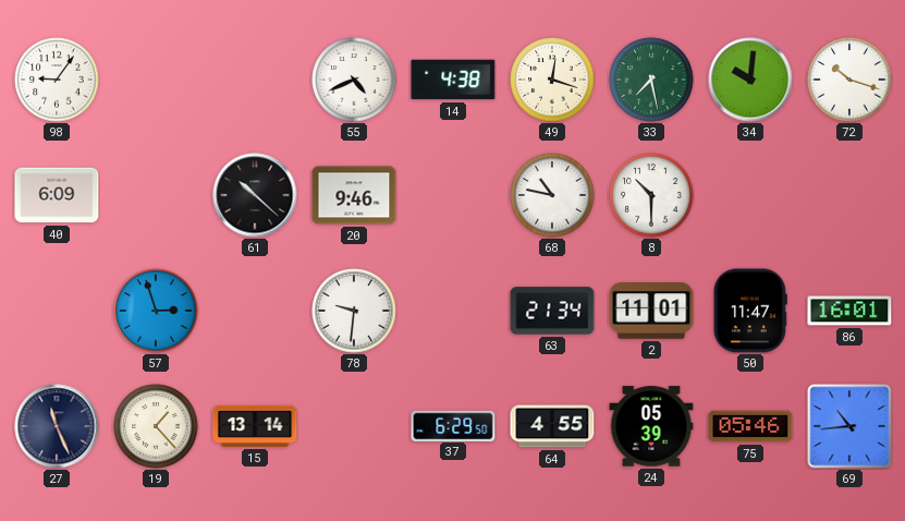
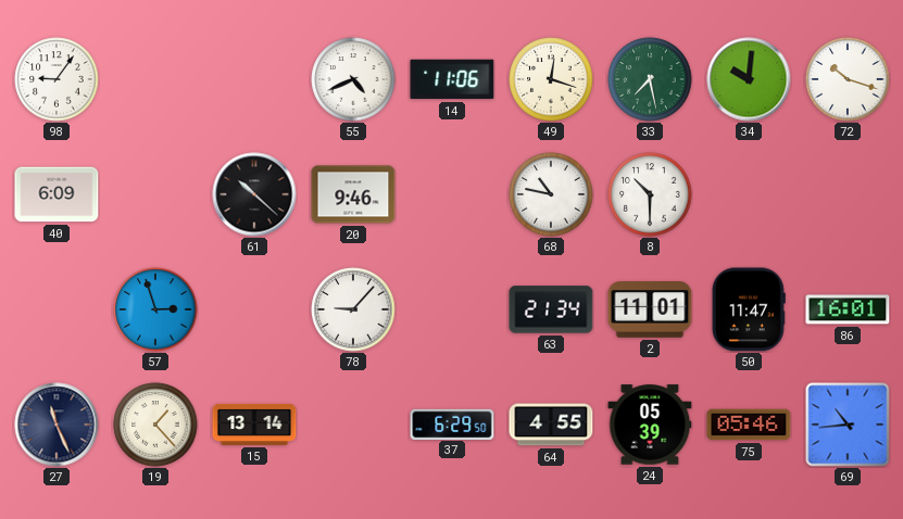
14: 4:38 -> 11:06 (452, 79)
78: 9:31 -> 9:07 (353, 309)
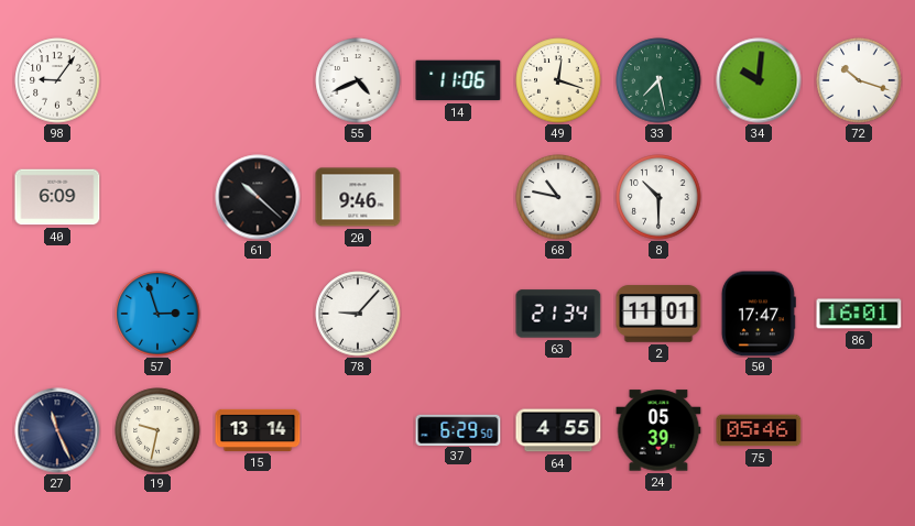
50: 11:47 -> 17:47 (759, 314)
19: 1:23 -> 9:32 (157, 430)
69: 10:44 -> none (848, 425)
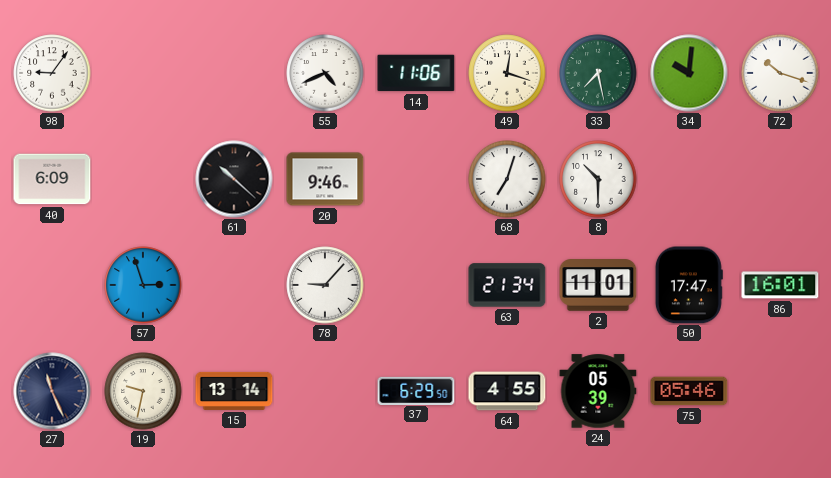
68: 10:47 -> 7:03 (507, 179)
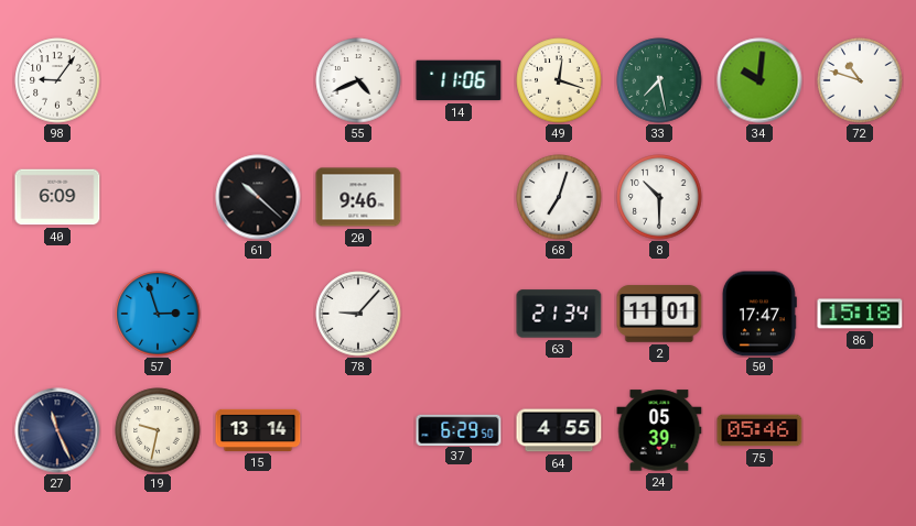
72: 10:18 -> 10:48 (860, 80)
86: 16:01 -> 15:18 (860, 314)
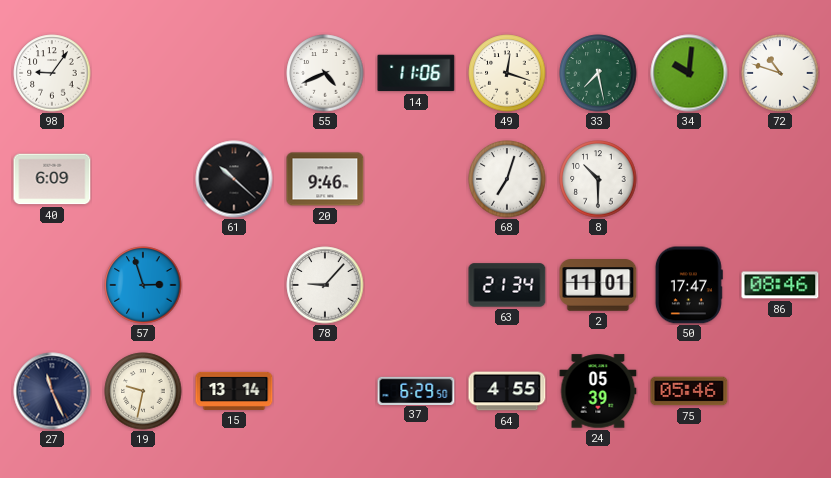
86: 15:18 -> 08:46 (780, 285)
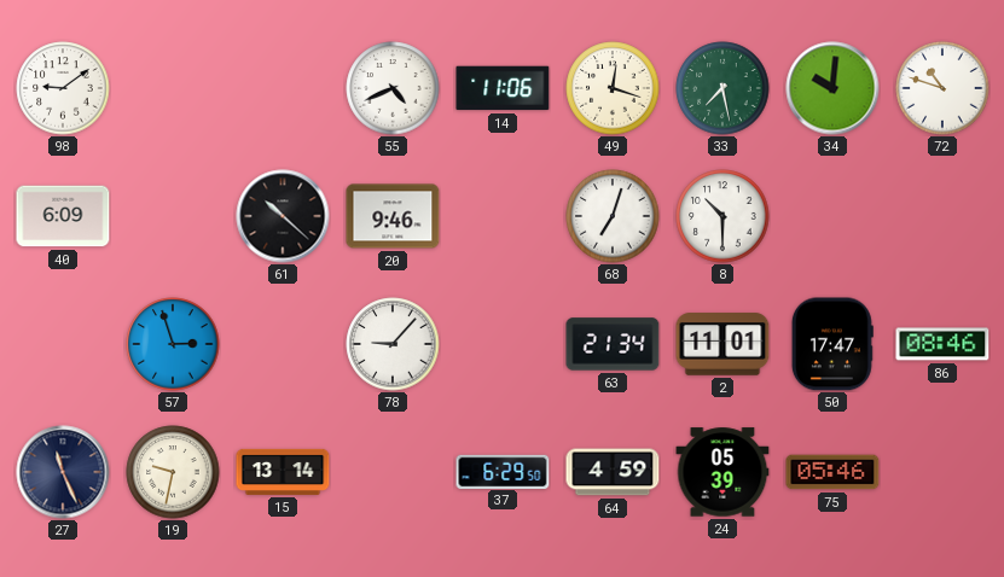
98: 9:06 -> 9:09 (63, 88)
64: 4:55 -> 4:59 (613, 472)
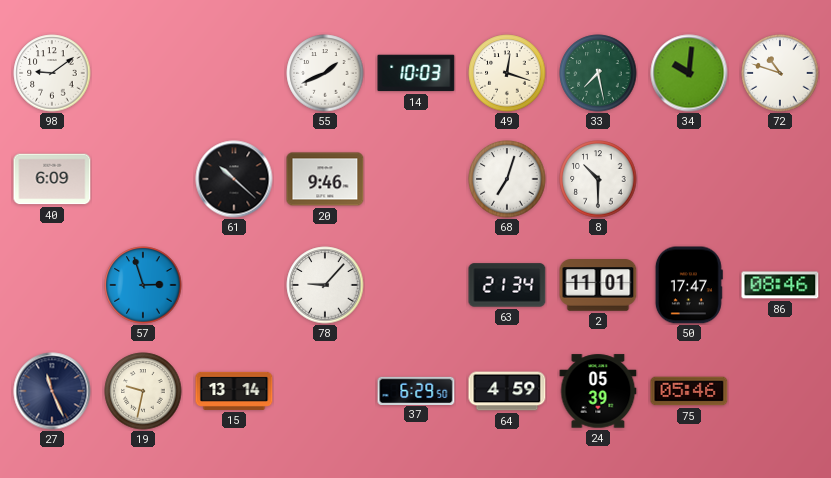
55: 4:41 -> 1:41 (325, 73)
14: 11:06 -> 10:03 (416, 73)
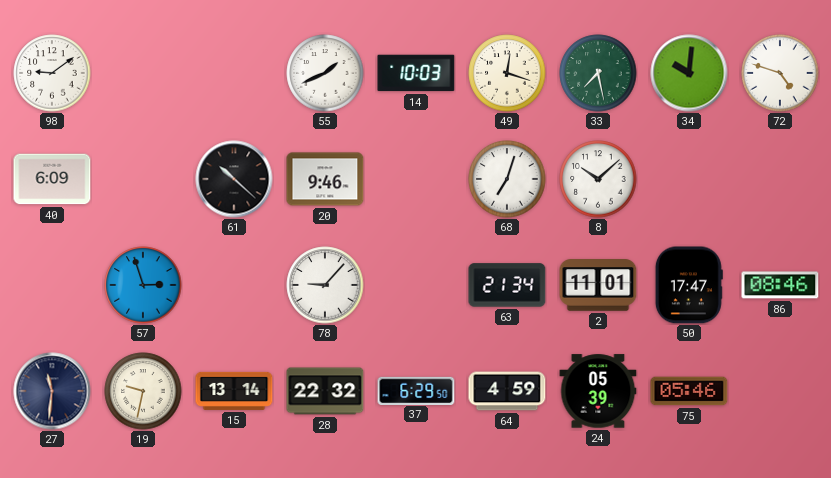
72: 10:48 -> 4:48 (780, 73)
8: 10:30 -> 10:08 (598, 179)
27: 11:26 -> 11:31 (52, 391)
28: none -> 22:32 (325, 391)
